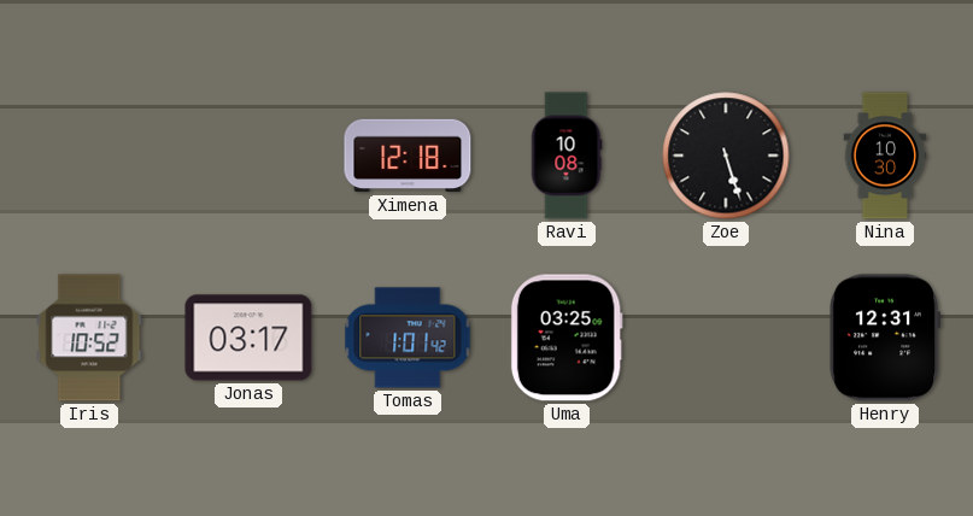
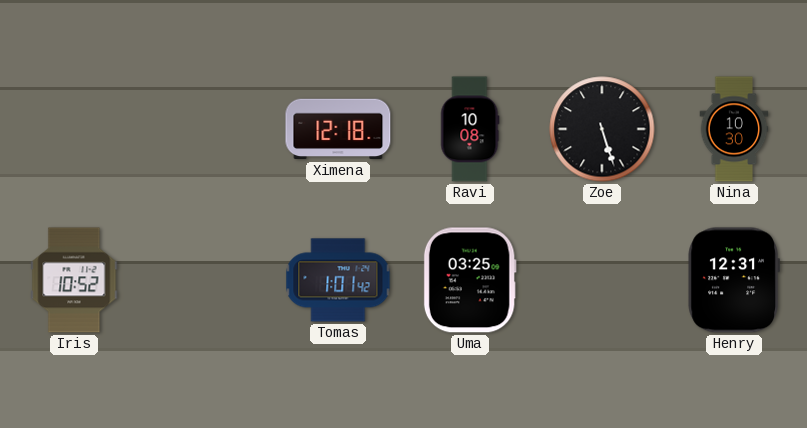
Jonas: 03:17 -> none (248, 338)
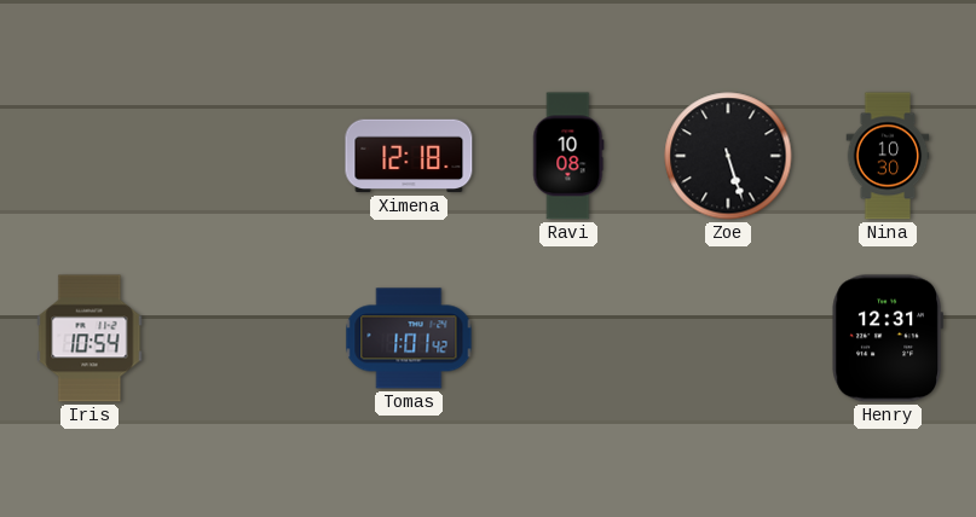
Iris: 10:52 -> 10:54 (89, 338)
Uma: 03:25 -> none (470, 280)
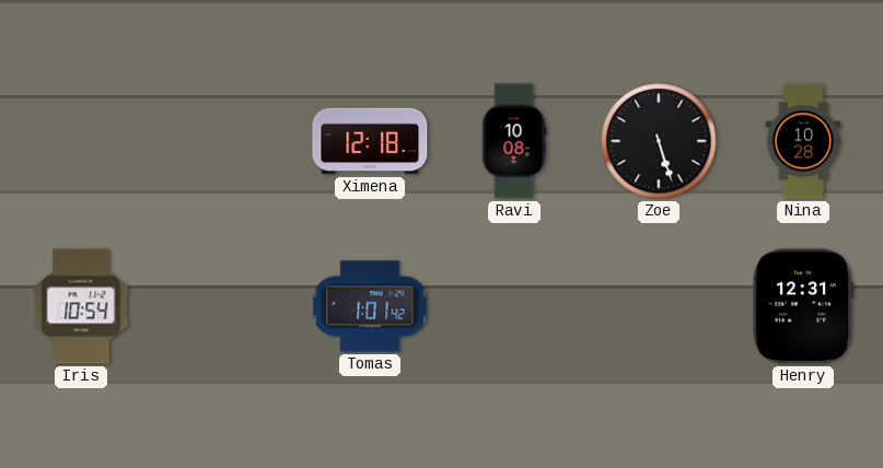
Nina: 10:30 -> 10:28 (803, 141)
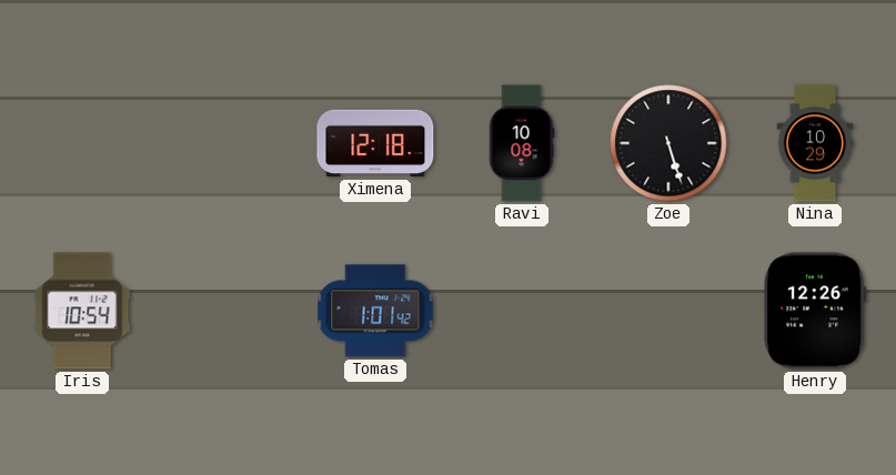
Nina: 10:28 -> 10:29 (815, 143)
Henry: 12:31 -> 12:26 (815, 311)
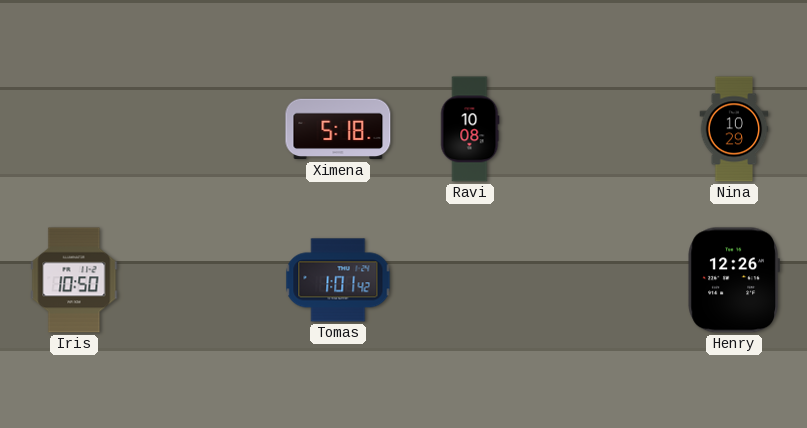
Ximena: 12:18 -> 5:18 (338, 129)
Zoe: 5:27 -> none (668, 143)
Iris: 10:54 -> 10:50 (74, 280)
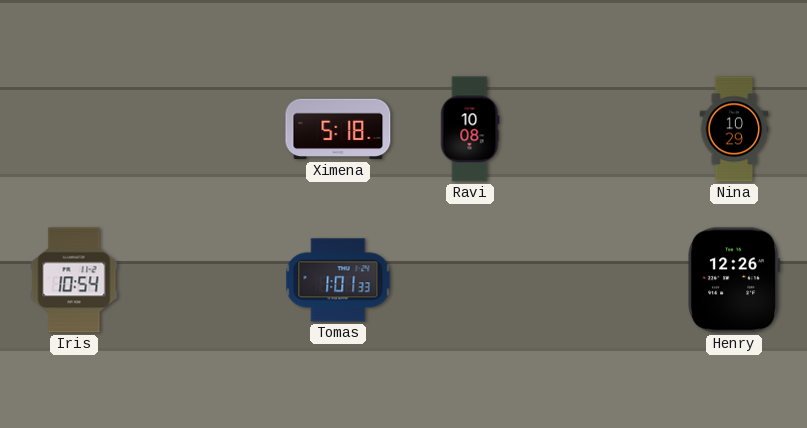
Iris: 10:50 -> 10:54 (74, 280)
Tomas: 1:01:42 -> 1:01:33 (338, 280)
